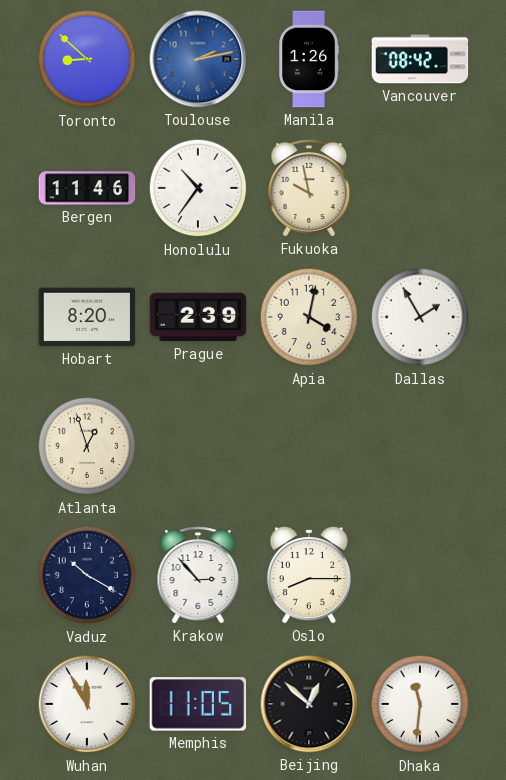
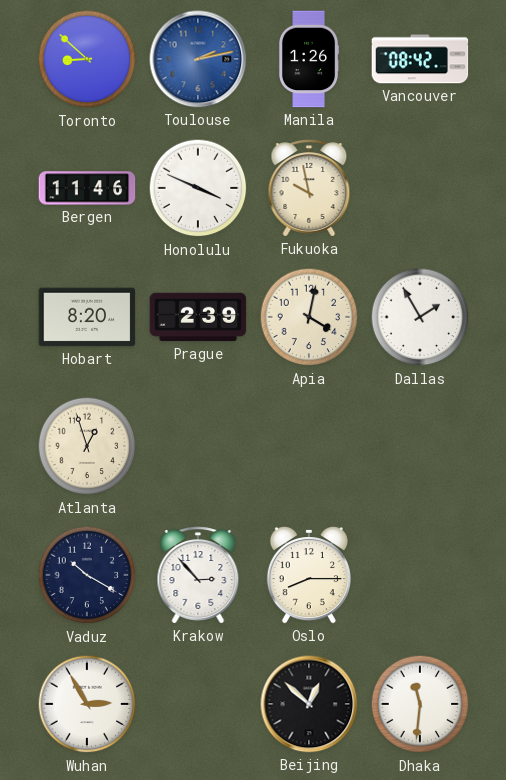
Honolulu: 10:36 -> 3:49 (198, 188)
Wuhan: 11:55 -> 2:55 (87, 704)
Memphis: 11:05 -> none (198, 704)
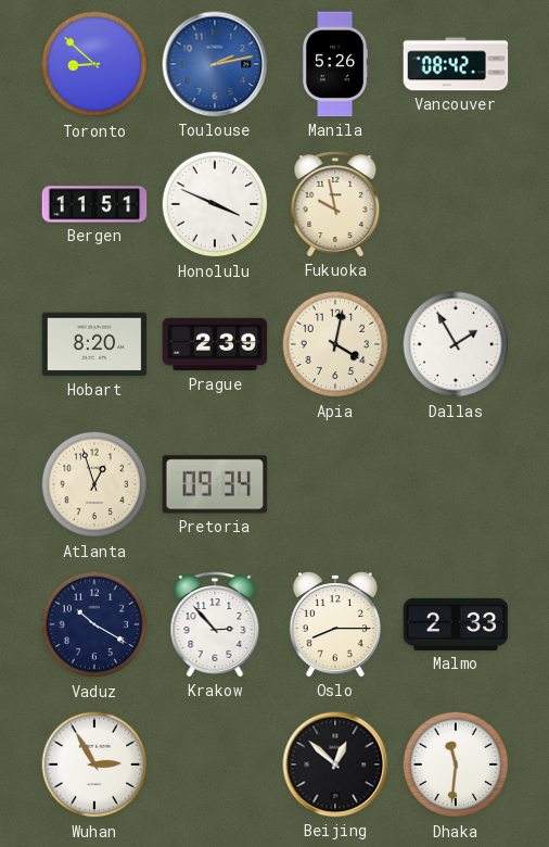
Manila: 1:26 -> 5:26 (335, 64)
Bergen: 11:46 -> 11:51 (94, 204)
Pretoria: none -> 09:34 (215, 484)
Malmo: none -> 2:33 (456, 624)
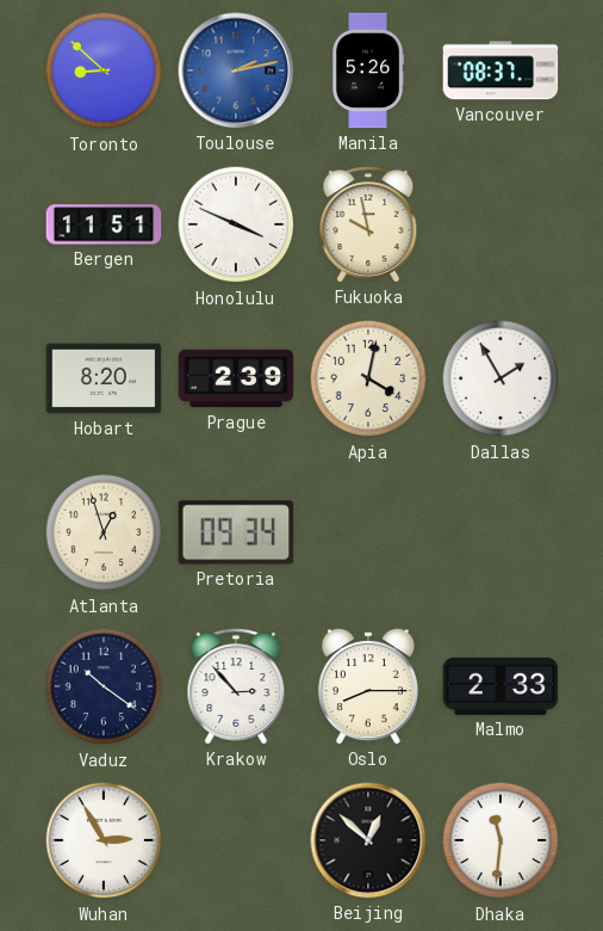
Vancouver: 08:42 -> 08:37 (501, 70)
Vaduz: 10:20 -> 10:21 (104, 686)
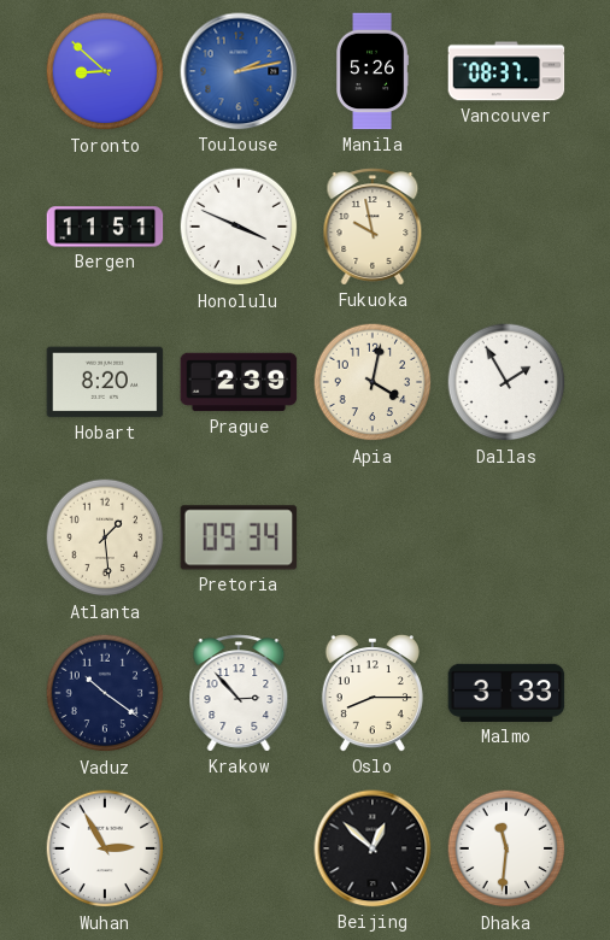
Atlanta: 12:57 -> 1:29 (105, 537)
Malmo: 2:33 -> 3:33 (506, 693)
